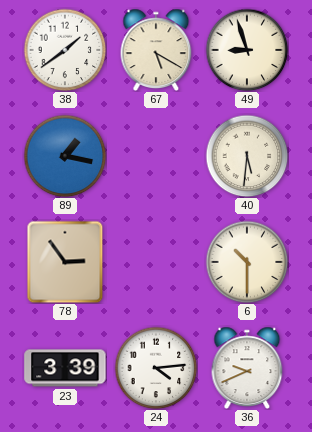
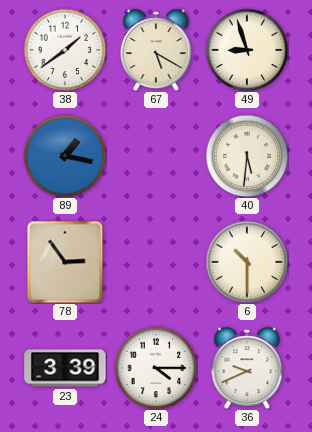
24: 4:14 -> 4:15 (156, 368)
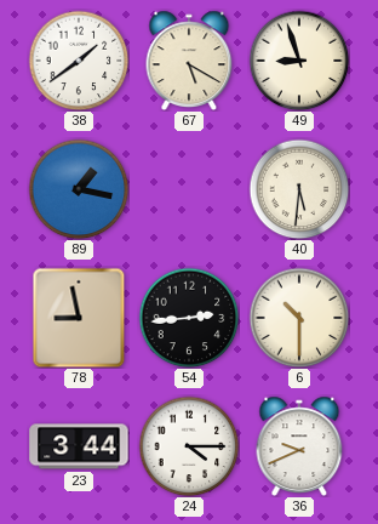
78: 2:54 -> 8:58 (79, 318)
54: none -> 2:44 (189, 318)
23: 3:39 -> 3:44 (79, 446)
